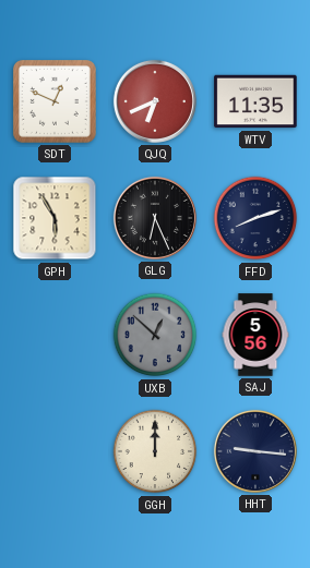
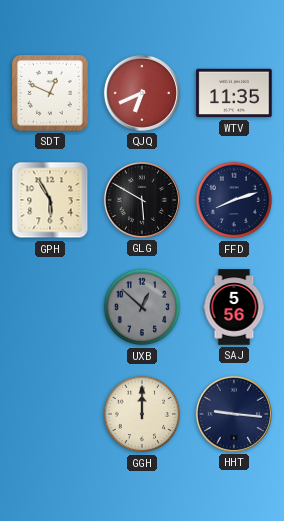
GLG: 6:26 -> 5:50 (142, 200)
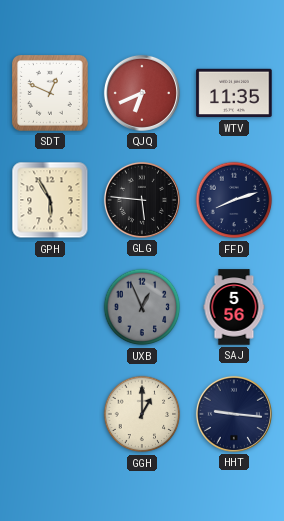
GLG: 5:50 -> 5:46 (142, 200)
UXB: 12:52 -> 12:56 (142, 307)
GGH: 12:00 -> 1:00 (142, 414)
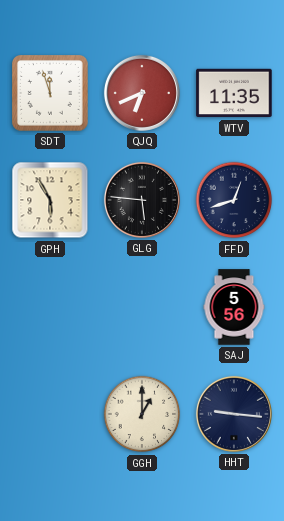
SDT: 12:49 -> 11:57 (51, 94)
FFD: 8:12 -> 12:42 (234, 200)
UXB: 12:56 -> none (142, 307)
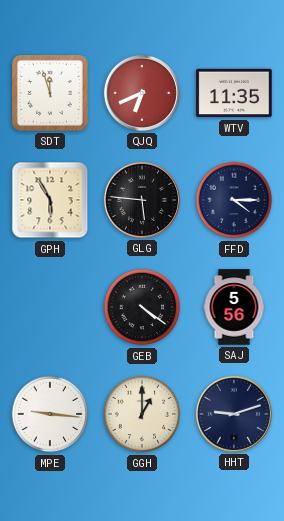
FFD: 12:42 -> 4:15 (234, 200)
GEB: none -> 4:21 (142, 307)
MPE: none -> 9:16 (50, 414)
HHT: 9:16 -> 9:12 (234, 414)
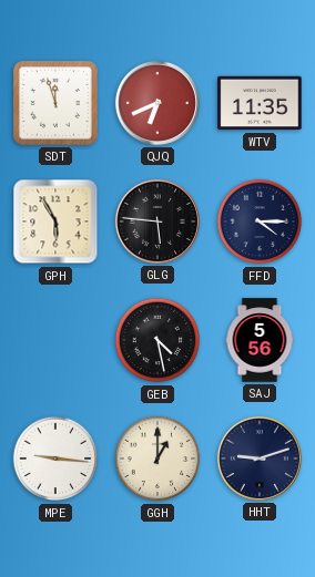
GEB: 4:21 -> 4:28 (157, 340)
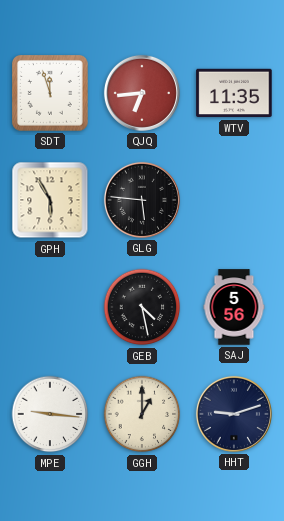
QJQ: 6:41 -> 6:44 (142, 93)
FFD: 4:15 -> none (260, 221)
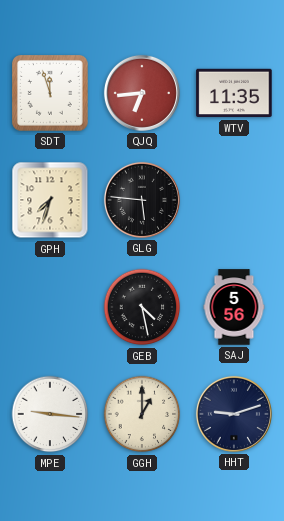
GPH: 5:55 -> 7:33 (50, 200)
